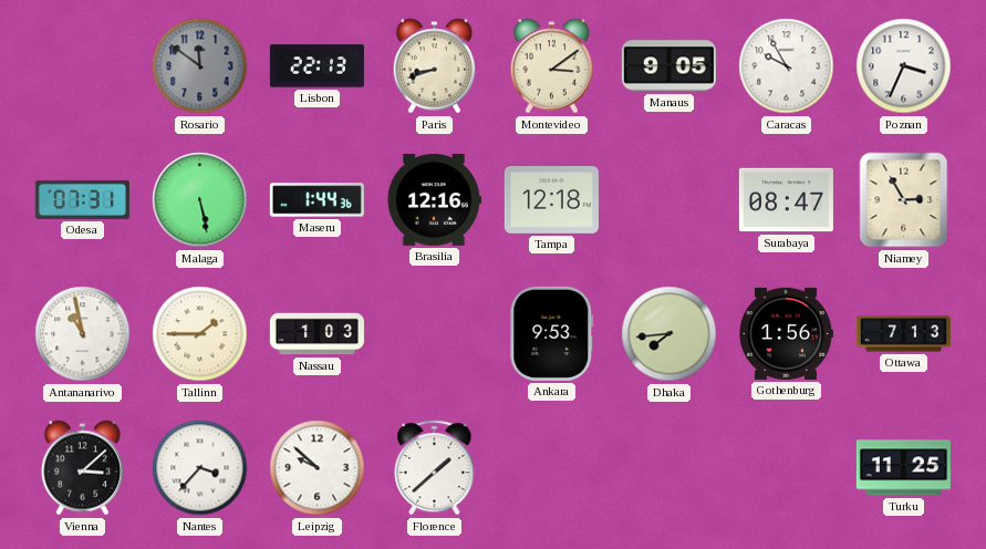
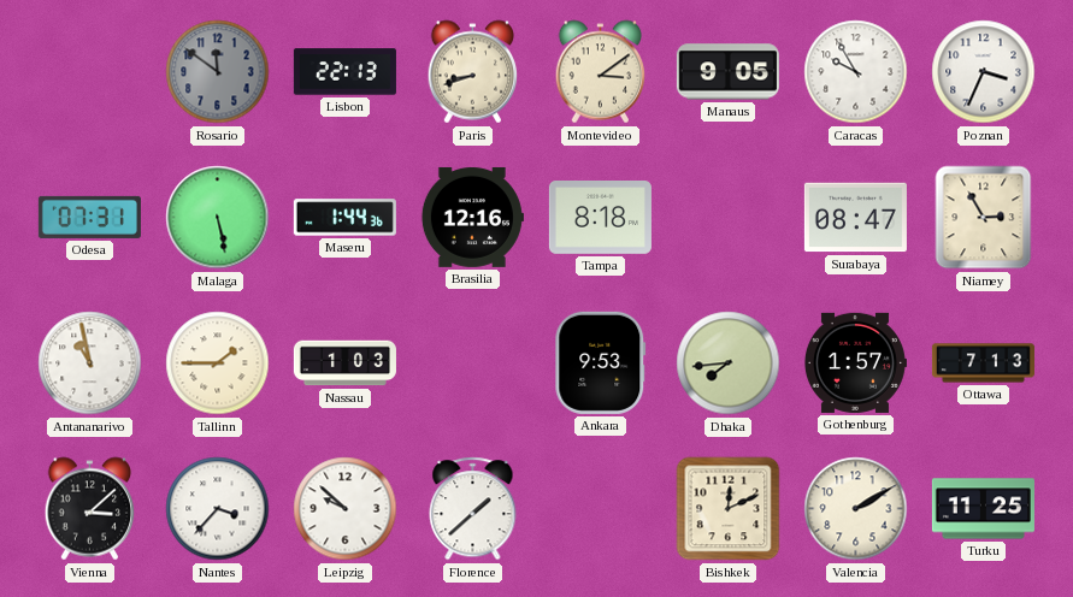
Tampa: 12:18 -> 8:18 (600, 218)
Gothenburg: 1:56 -> 1:57 (855, 362)
Bishkek: none -> 12:11 (729, 509)
Valencia: none -> 2:10 (856, 509)
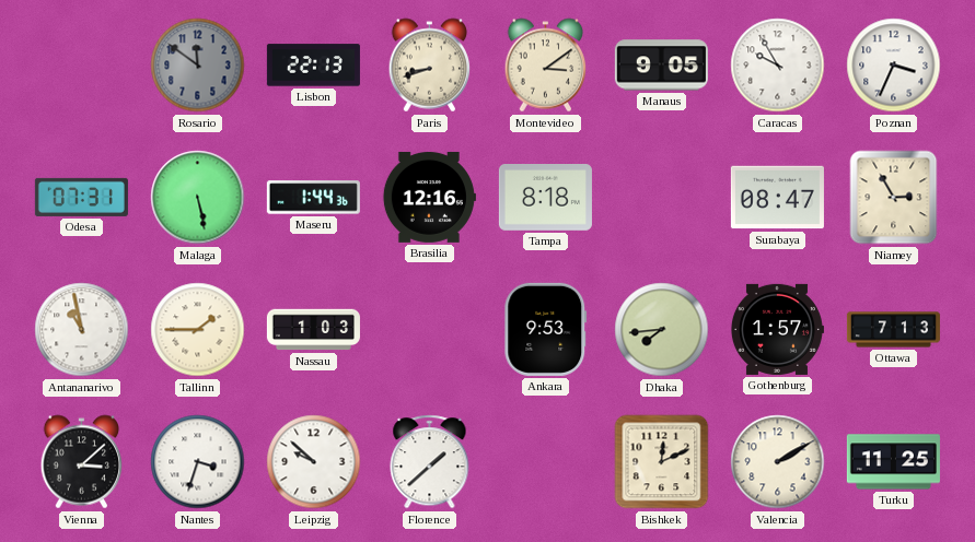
Nantes: 3:37 -> 3:33 (198, 462)
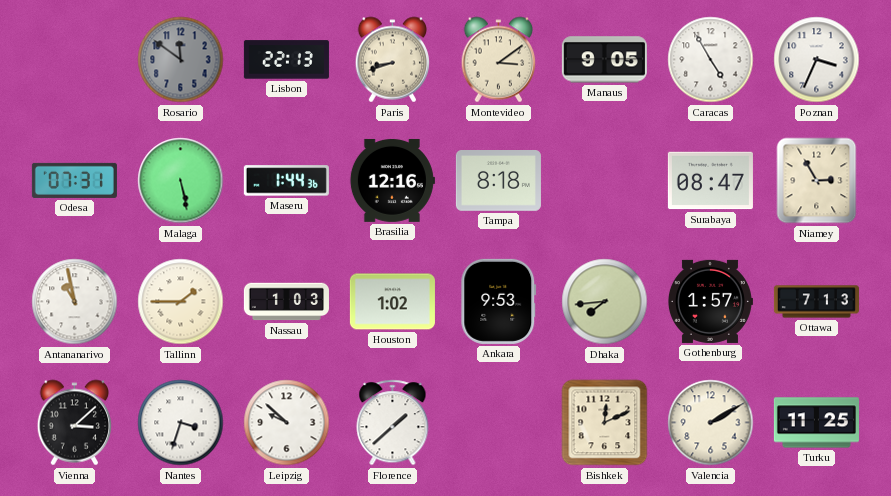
Caracas: 9:55 -> 4:55 (711, 60)
Houston: none -> 1:02 (392, 302)
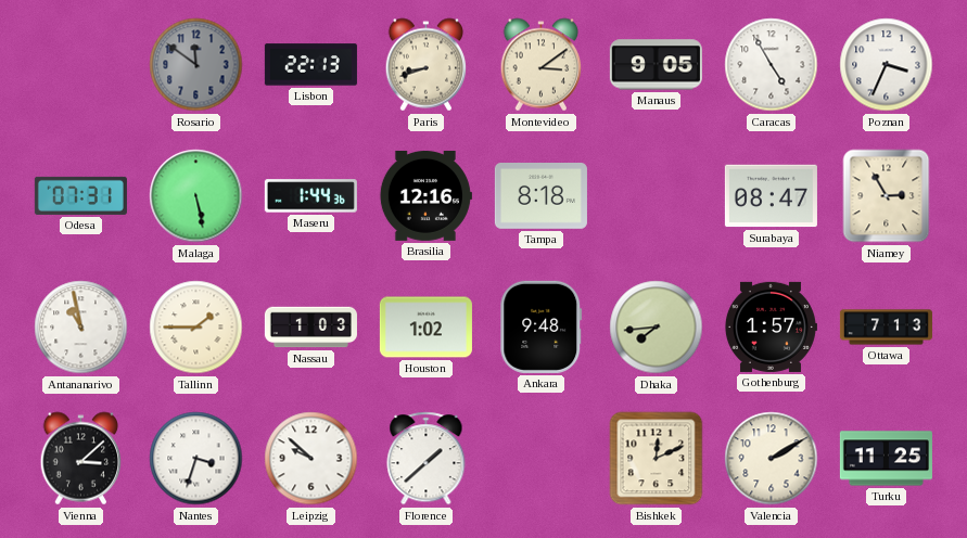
Ankara: 9:53 -> 9:48 (542, 326)
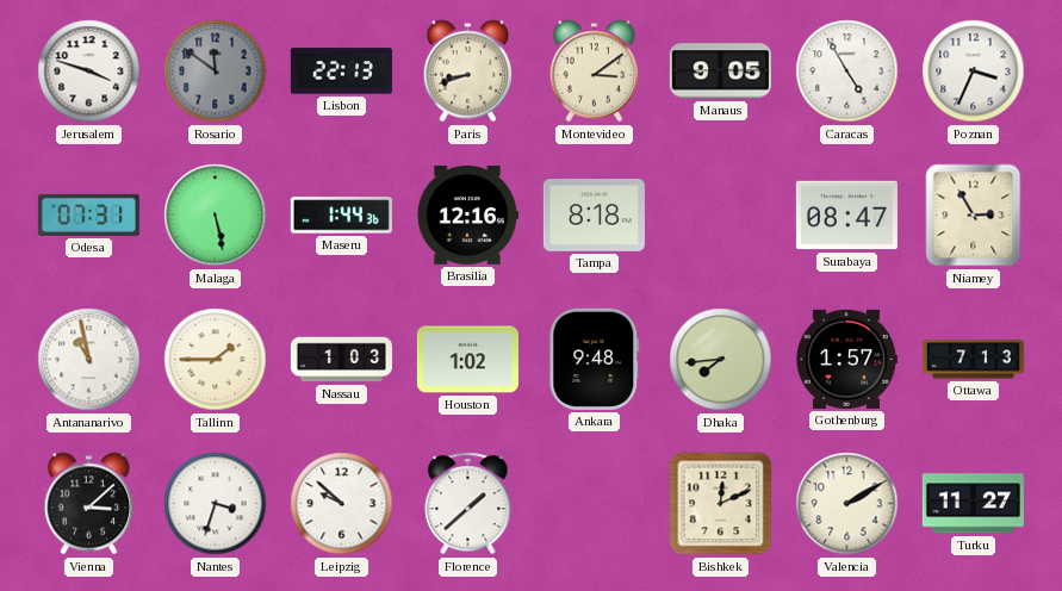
Jerusalem: none -> 3:48 (89, 71)
Turku: 11:25 -> 11:27 (973, 504)
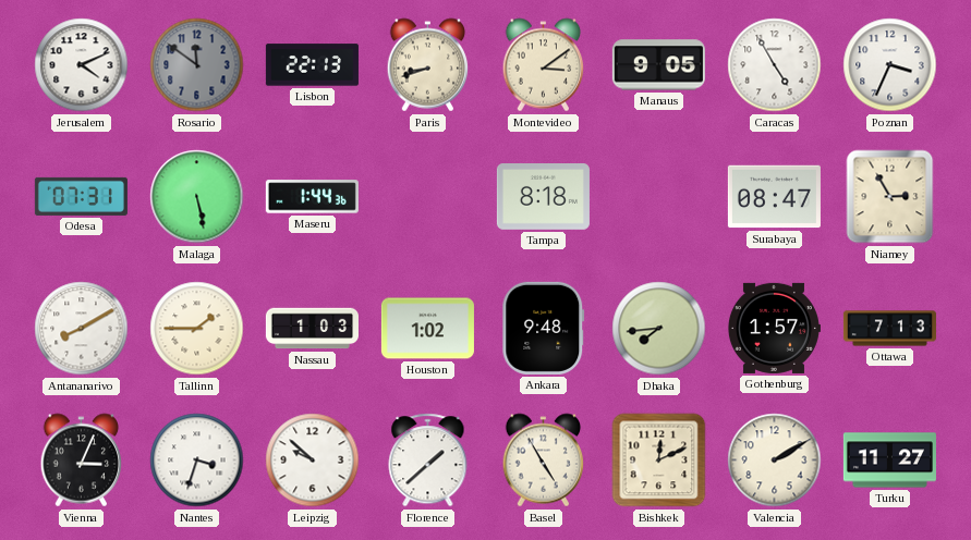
Jerusalem: 3:48 -> 4:11 (82, 65)
Brasilia: 12:16 -> none (467, 214)
Antananarivo: 10:58 -> 8:10 (82, 329)
Vienna: 3:08 -> 3:04 (82, 461)
Basel: none -> 4:55 (544, 461)
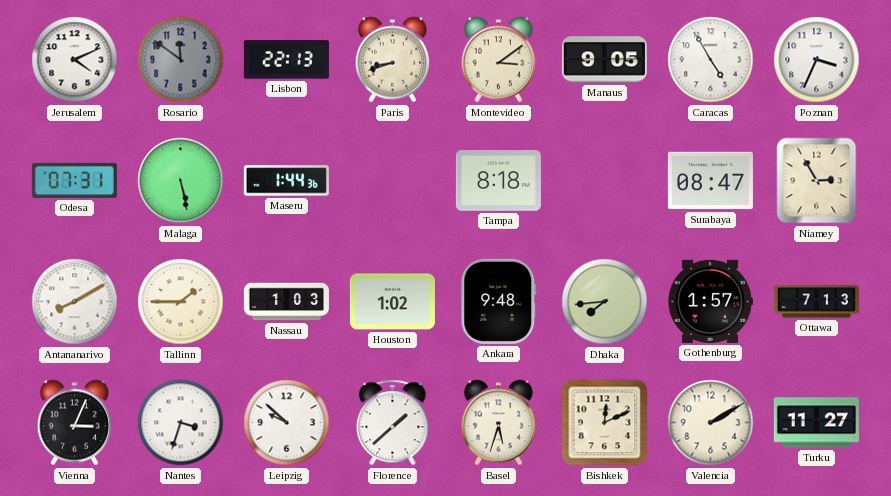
Basel: 4:55 -> 5:33 (499, 423)
